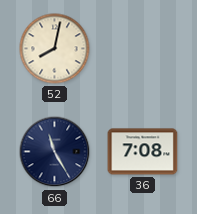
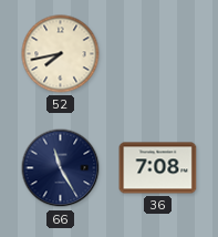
52: 8:02 -> 7:43 (61, 54)
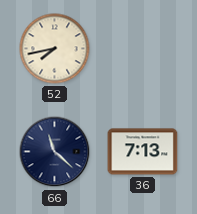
66: 11:25 -> 11:22 (55, 152)
36: 7:08 -> 7:13 (143, 152)
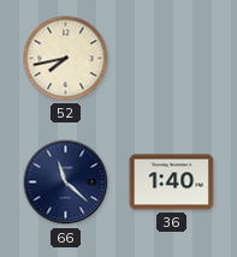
36: 7:13 -> 1:40 (172, 183)
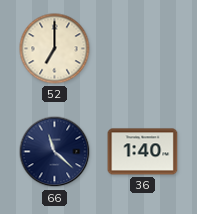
52: 7:43 -> 7:00 (55, 49)
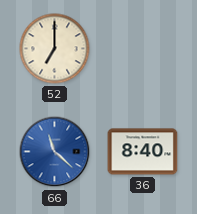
66 dial: navy -> blue (55, 152)
36: 1:40 -> 8:40 (143, 152)
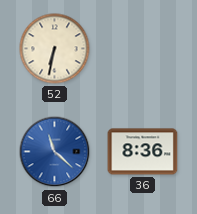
52: 7:00 -> 6:32 (55, 49)
36: 8:40 -> 8:36 (143, 152)
